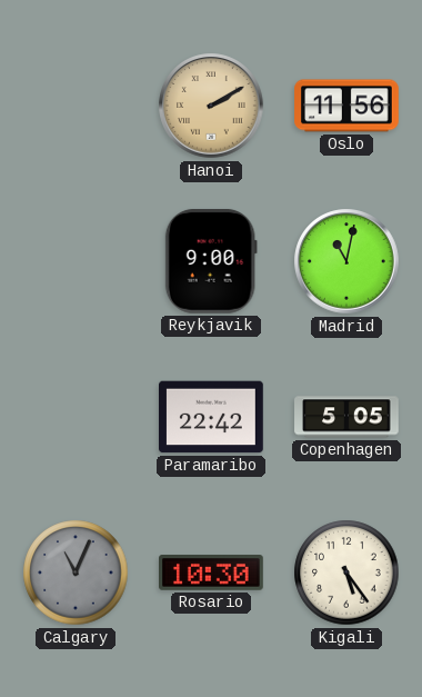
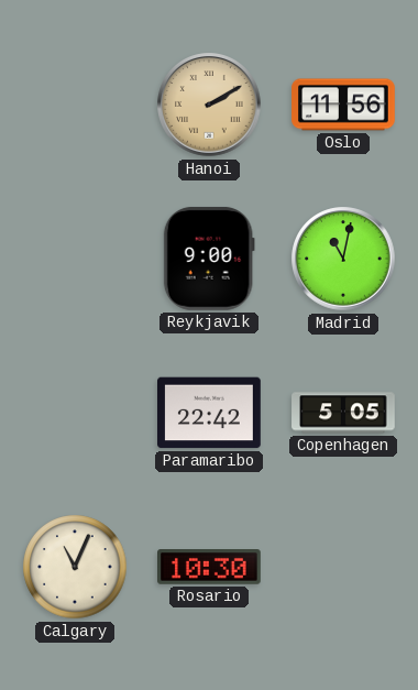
Calgary dial: grey -> cream (75, 567)
Kigali: 5:24 -> none (346, 572)
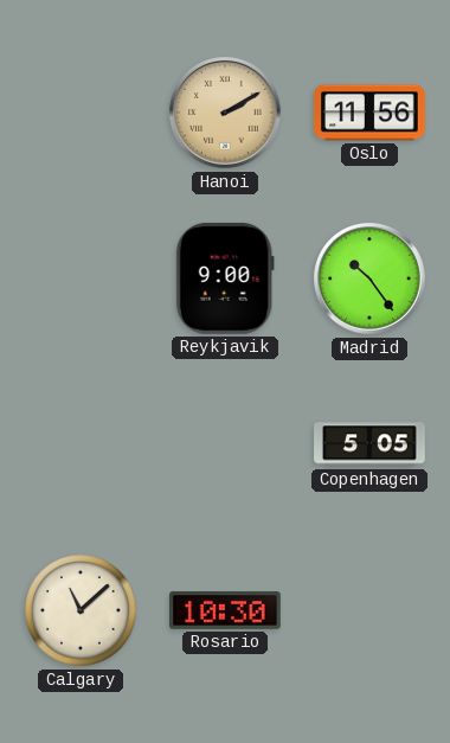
Madrid: 11:02 -> 10:24 (369, 278)
Paramaribo: 22:42 -> none (210, 413)
Calgary: 11:04 -> 11:08 (81, 610)
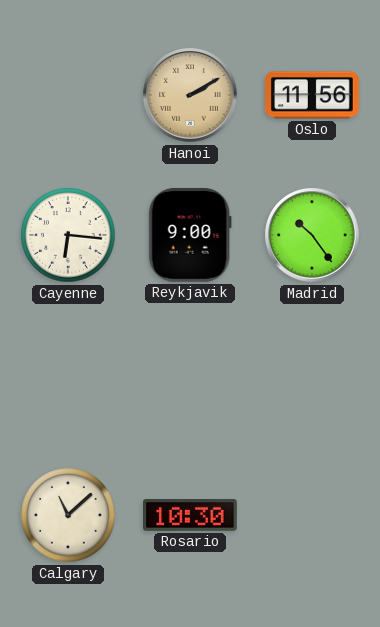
Cayenne: none -> 6:16 (68, 235)
Copenhagen: 5:05 -> none (369, 444)
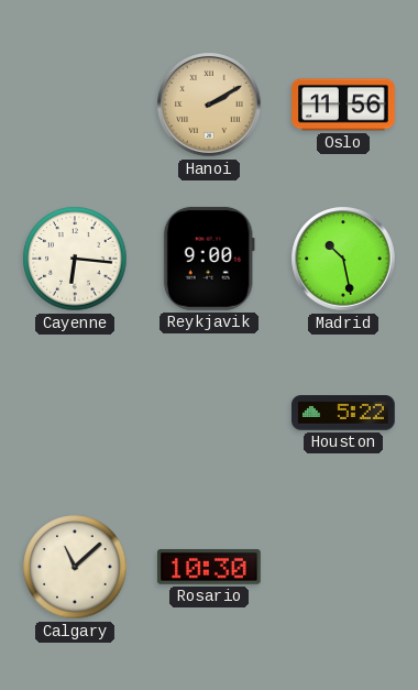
Madrid: 10:24 -> 10:28 (343, 259)
Houston: none -> 5:22 (344, 413)
